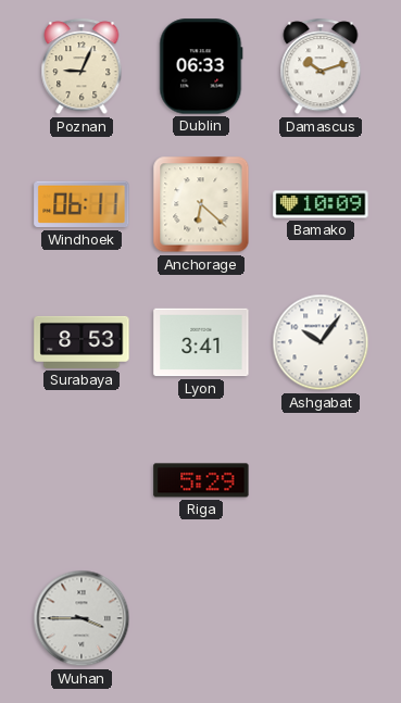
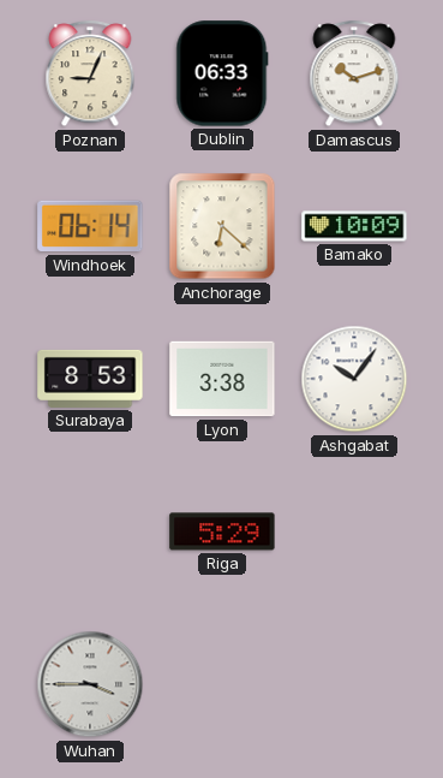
Windhoek: 06:11 -> 06:14 (90, 226)
Lyon: 3:41 -> 3:38 (222, 379)
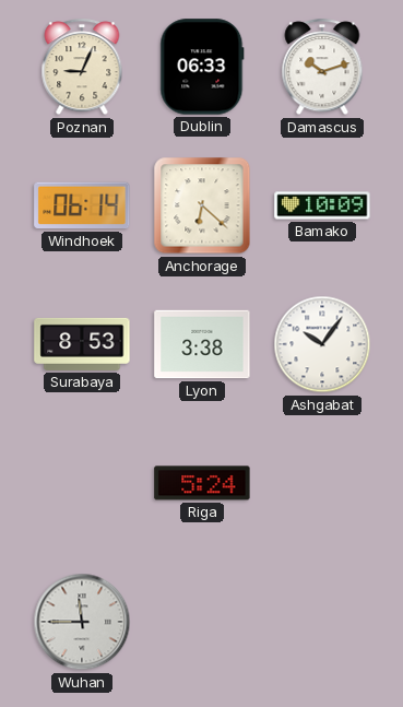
Riga: 5:29 -> 5:24 (202, 483)
Wuhan: 3:45 -> 11:45 (82, 622)
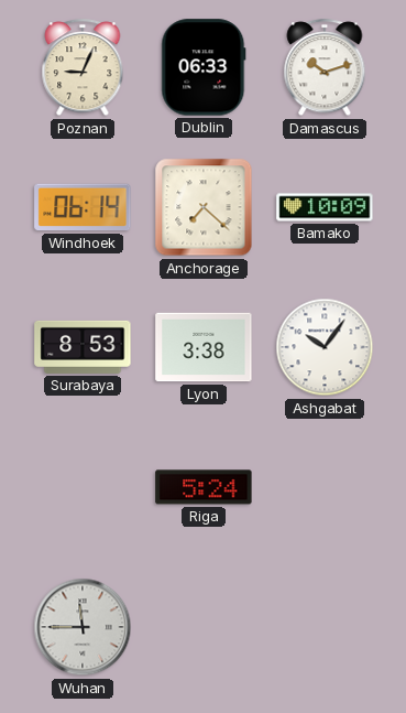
Anchorage: 6:22 -> 7:22 (204, 207)
